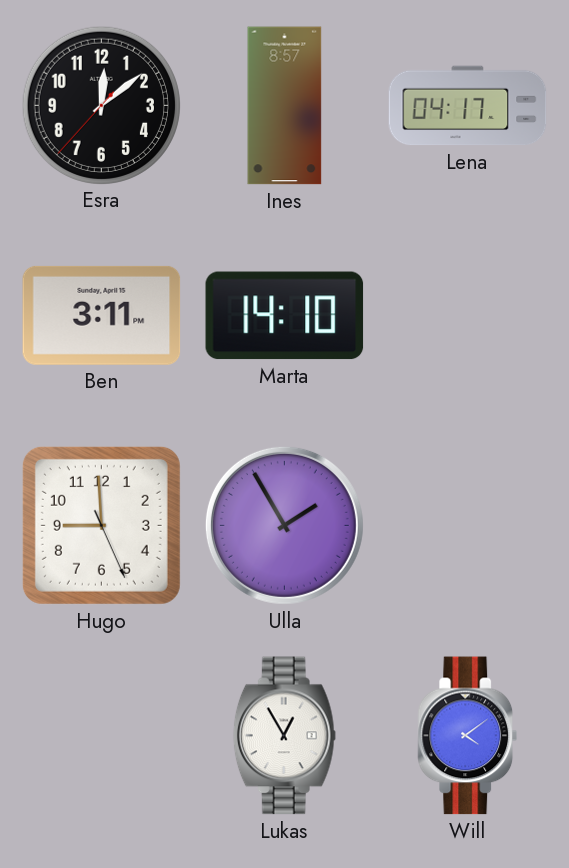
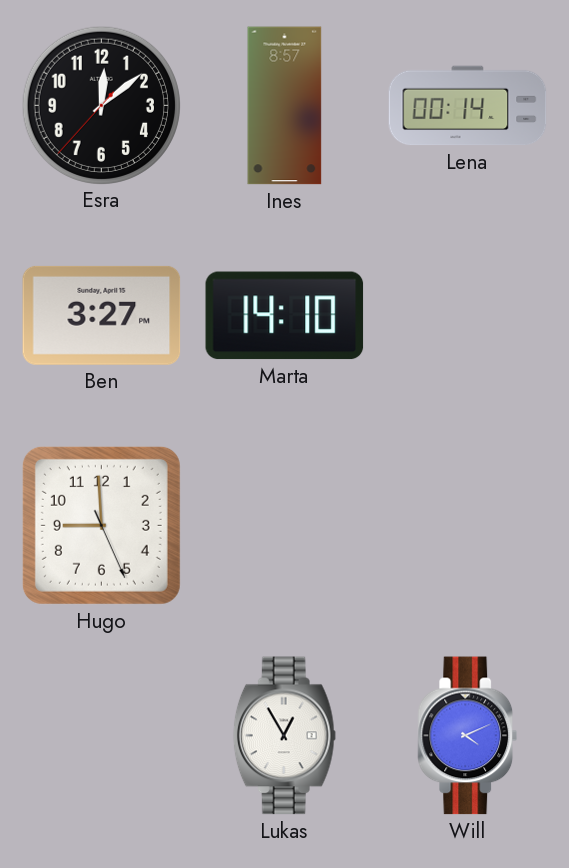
Lena: 04:17 -> 00:14 (468, 106)
Ben: 3:11 -> 3:27 (102, 315)
Ulla: 1:55 -> none (284, 525)
Will: 4:09 -> 4:11 (468, 736)
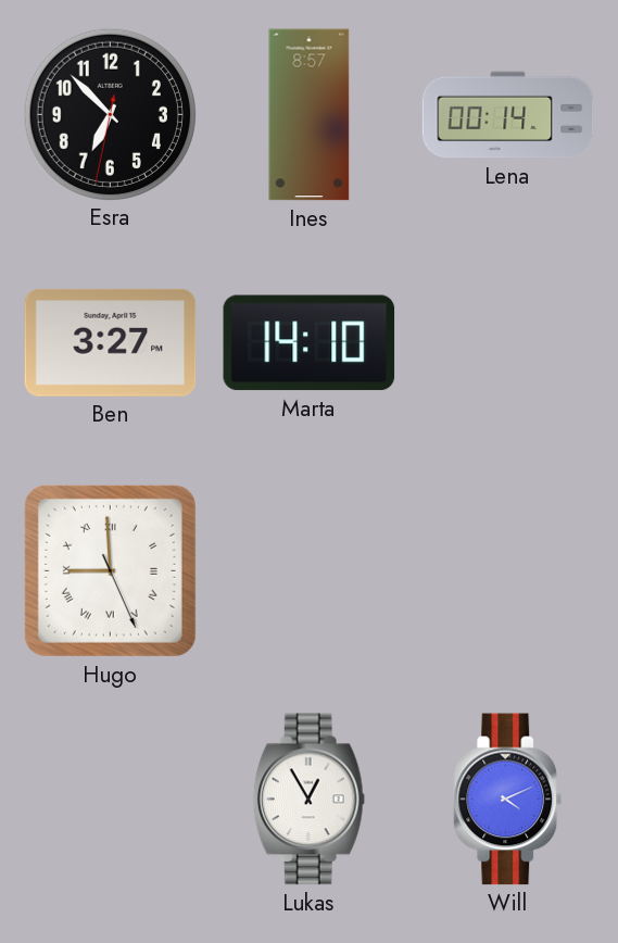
Esra: 12:08 -> 6:52 (110, 114)
Hugo numerals: Arabic -> Roman (110, 570)
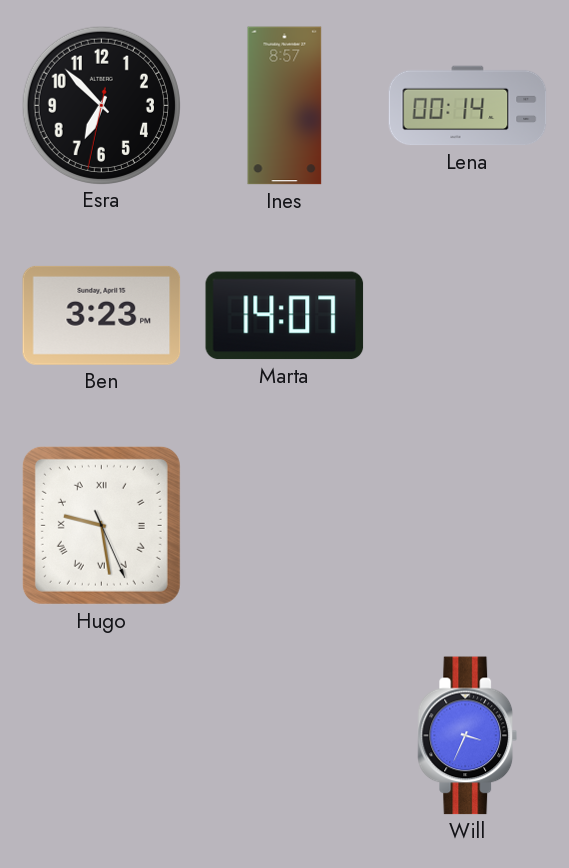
Ben: 3:27 -> 3:23 (102, 315)
Marta: 14:10 -> 14:07 (285, 316)
Hugo: 8:59 -> 9:28 (101, 525)
Lukas: 12:55 -> none (308, 800)
Will: 4:11 -> 3:34 (468, 736)
